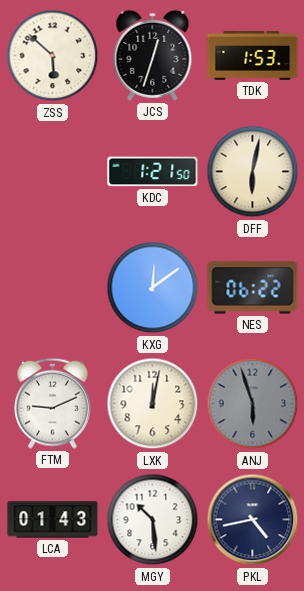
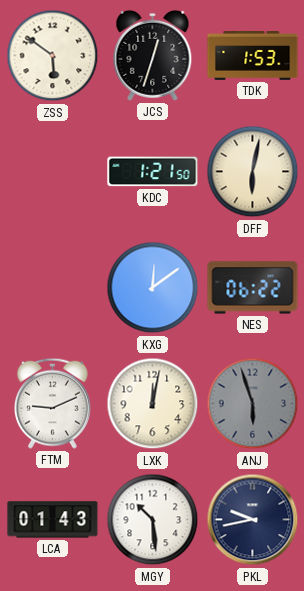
ZSS: 5:52 -> 5:51 (53, 56)
PKL: 4:43 -> 9:43 (253, 520)
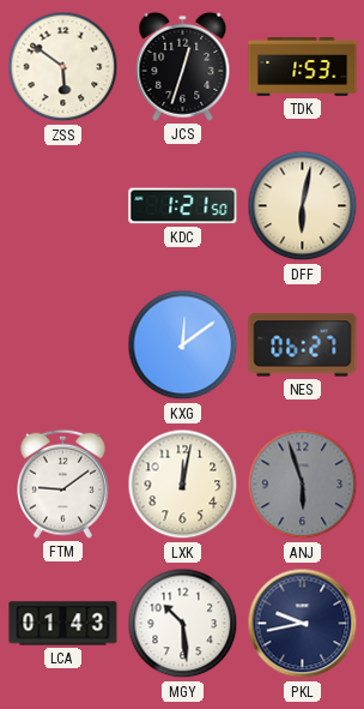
NES: 06:22 -> 06:27 (303, 346)
FTM: 9:11 -> 9:09 (63, 483)
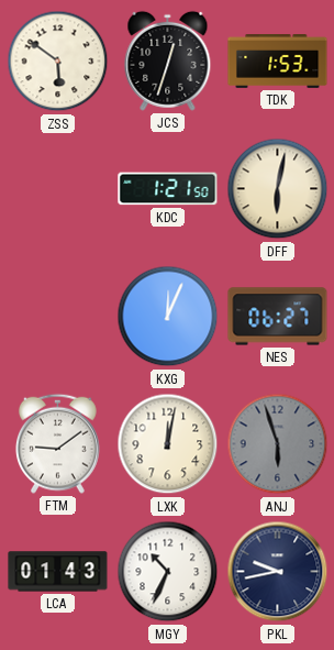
KXG: 12:09 -> 12:04 (168, 317)
MGY: 10:29 -> 10:34 (168, 572)
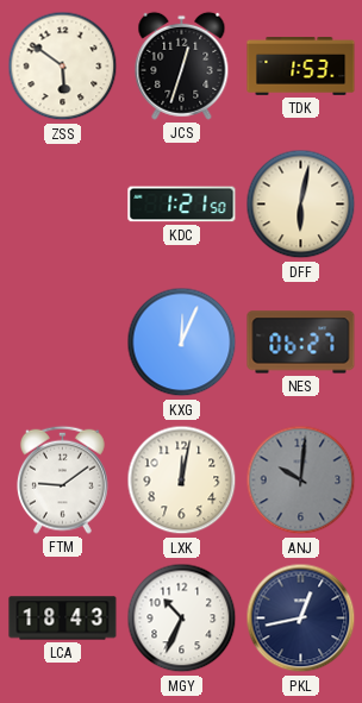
ANJ: 5:57 -> 10:01 (301, 481)
LCA: 01:43 -> 18:43 (63, 619)
PKL: 9:43 -> 12:43 (301, 619)
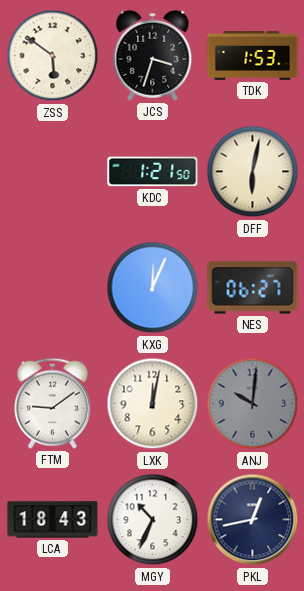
JCS: 12:33 -> 3:33 (153, 55)
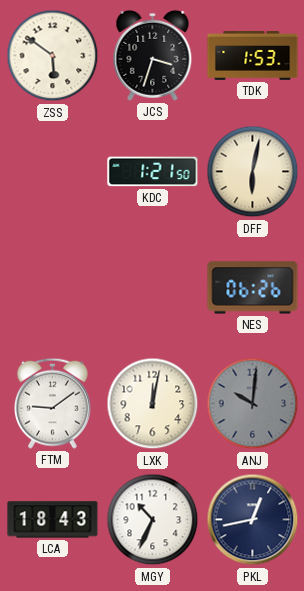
KXG: 12:04 -> none (153, 288)
NES: 06:27 -> 06:26 (253, 288)
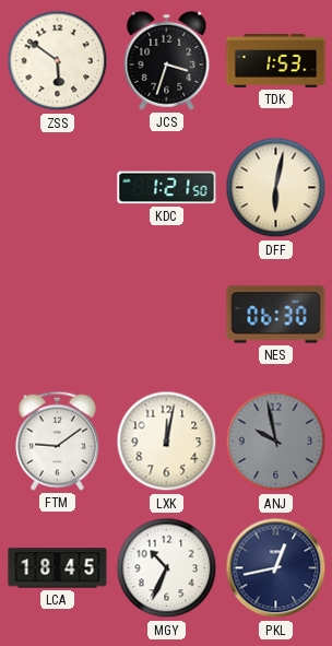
NES: 06:26 -> 06:30 (276, 315)
ANJ: 10:01 -> 9:58 (276, 442)
LCA: 18:43 -> 18:45 (58, 568)
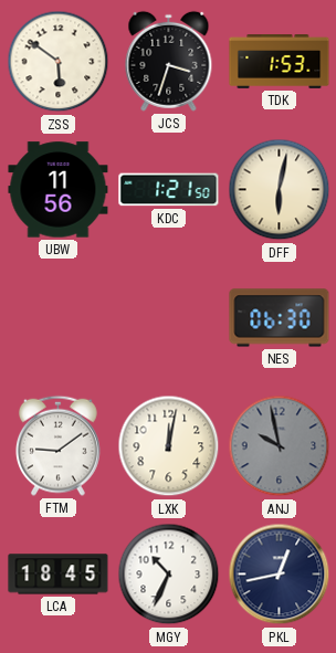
UBW: none -> 11:56 (59, 190)
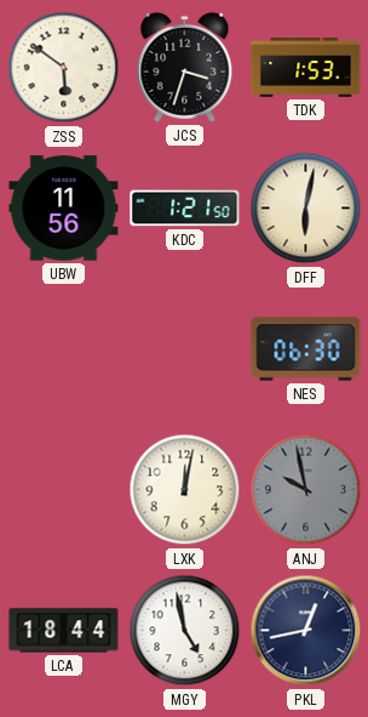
FTM: 9:09 -> none (59, 445)
LCA: 18:45 -> 18:44 (64, 631)
MGY: 10:34 -> 4:58 (185, 631)
